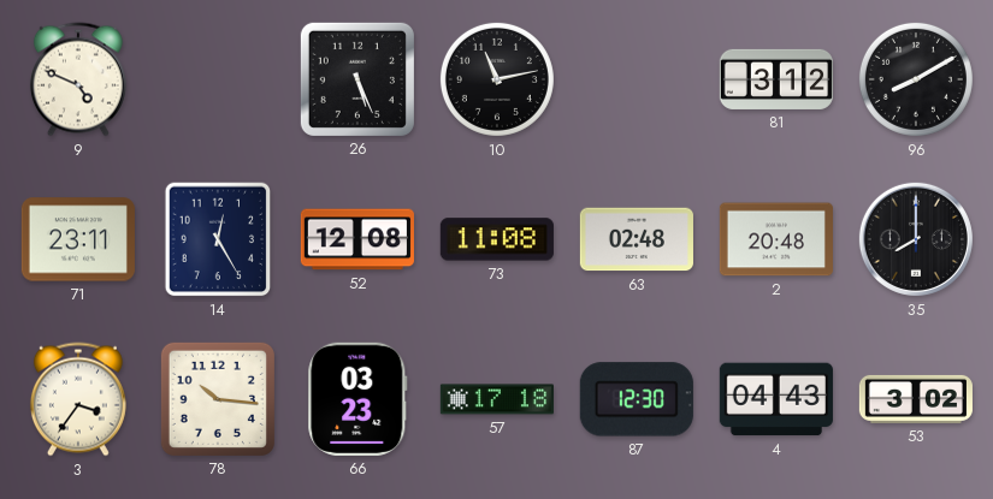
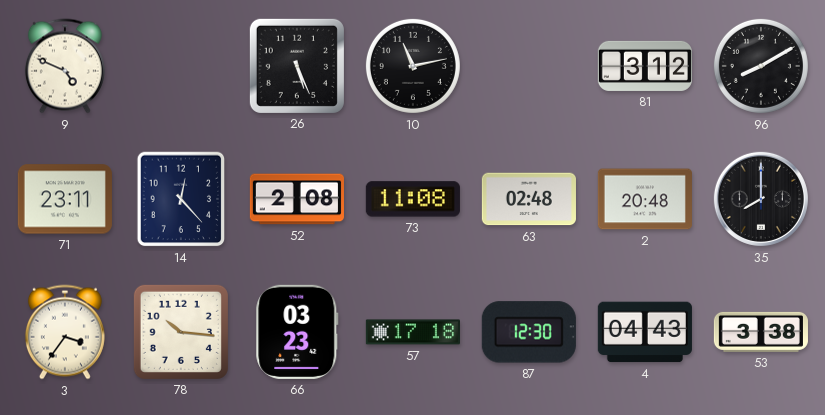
14: 12:25 -> 12:23 (181, 199)
52: 12:08 -> 2:08 (297, 199)
53: 3:02 -> 3:38 (761, 332)
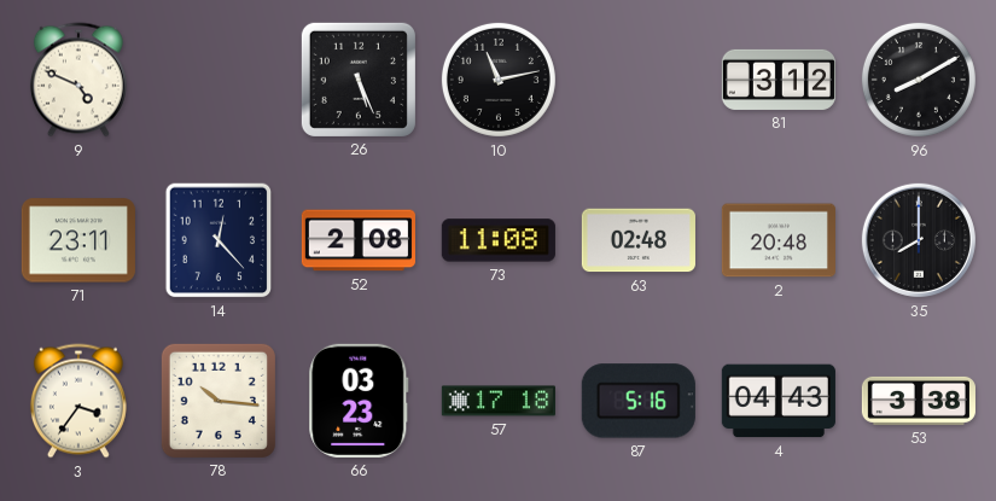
87: 12:30 -> 5:16 (639, 401)
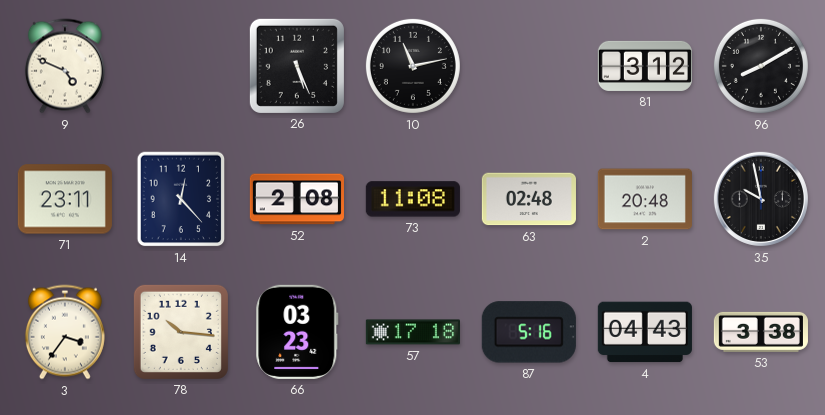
35: 8:00 -> 9:58 (761, 199)
